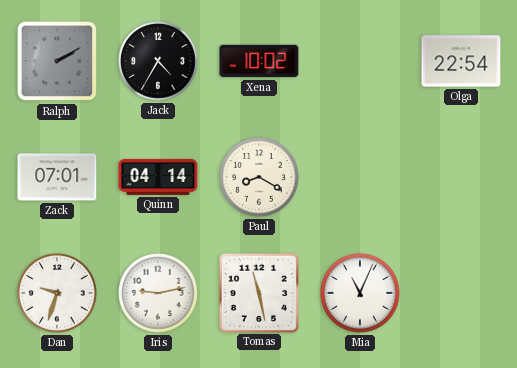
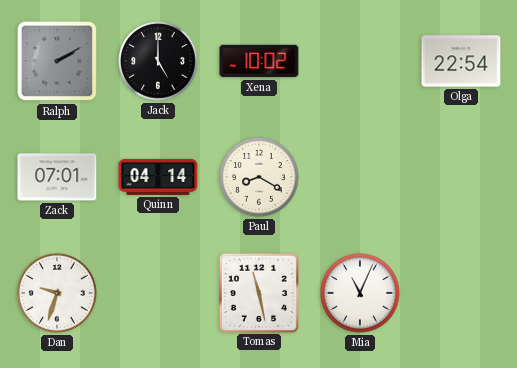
Jack: 4:35 -> 5:00 (158, 61)
Iris: 9:13 -> none (158, 293)
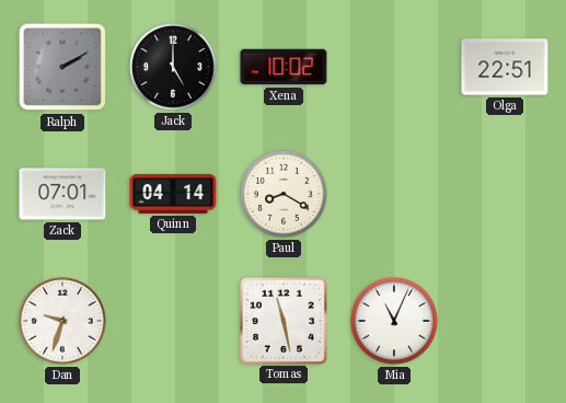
Olga: 22:54 -> 22:51 (505, 67)
